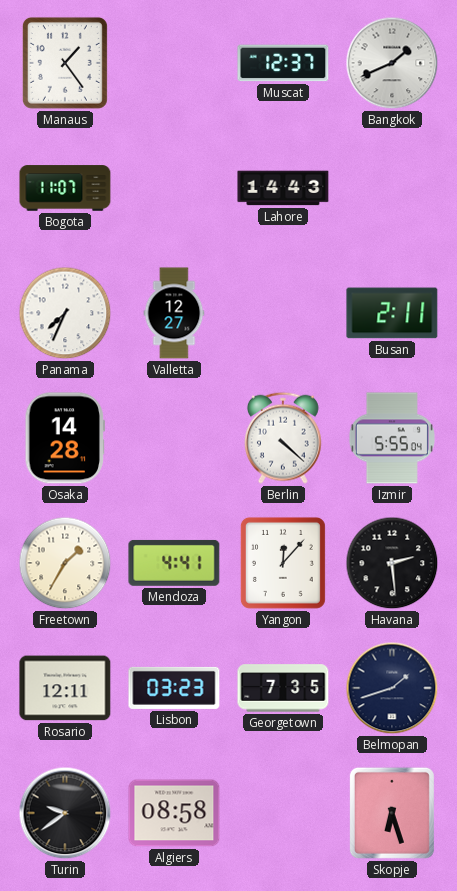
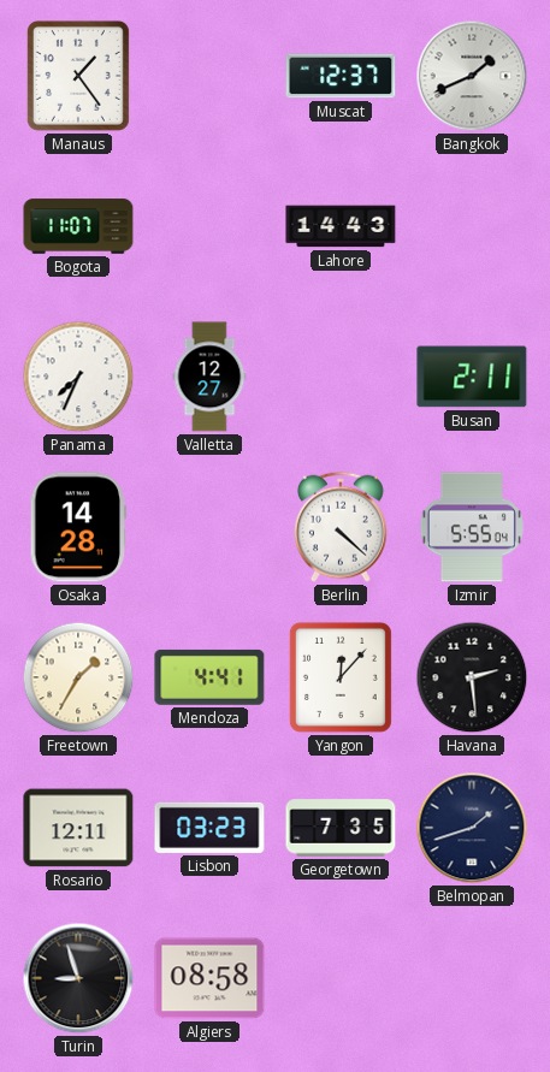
Turin: 9:39 -> 8:57 (78, 978)
Skopje: 6:27 -> none (392, 813)
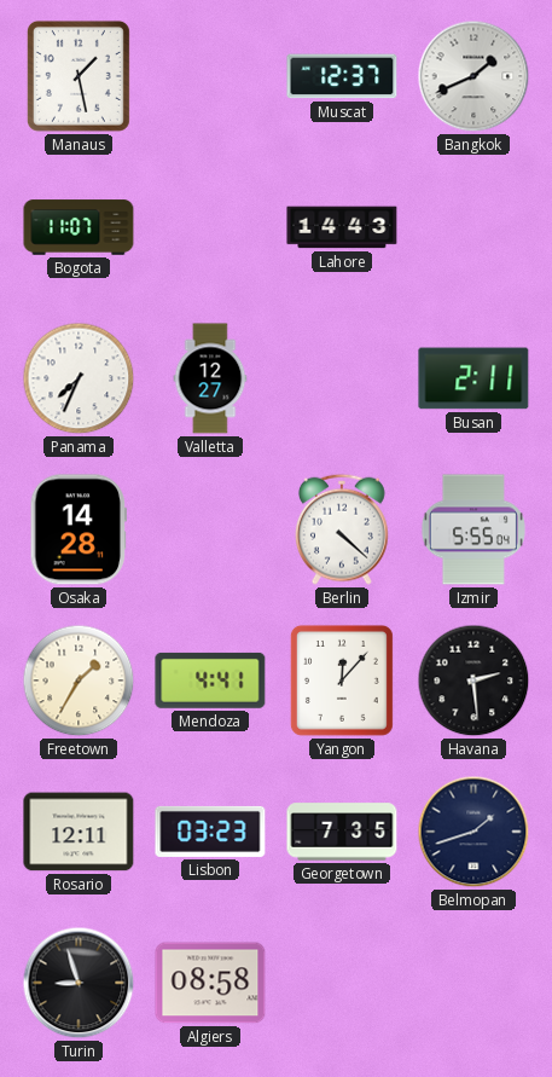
Manaus: 1:24 -> 1:28 (79, 76)
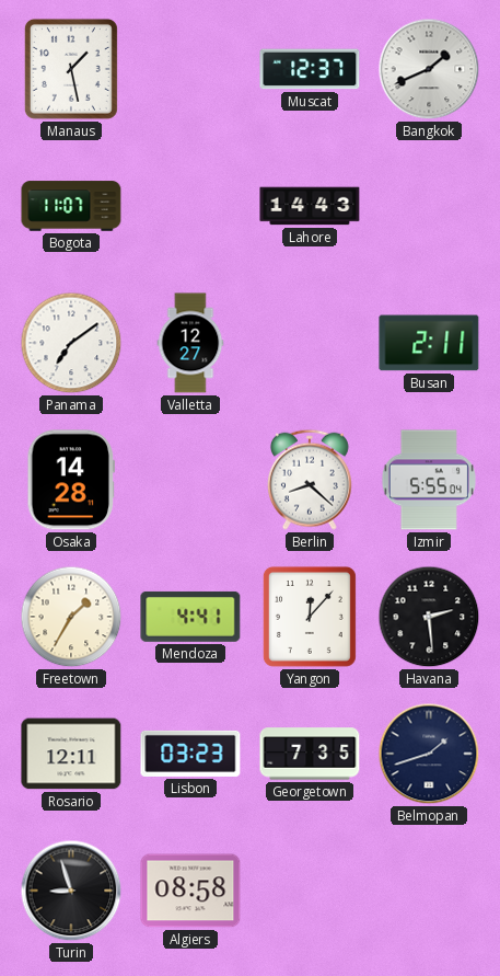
Panama: 7:34 -> 7:09 (71, 343)
Berlin: 4:22 -> 8:22 (310, 480)
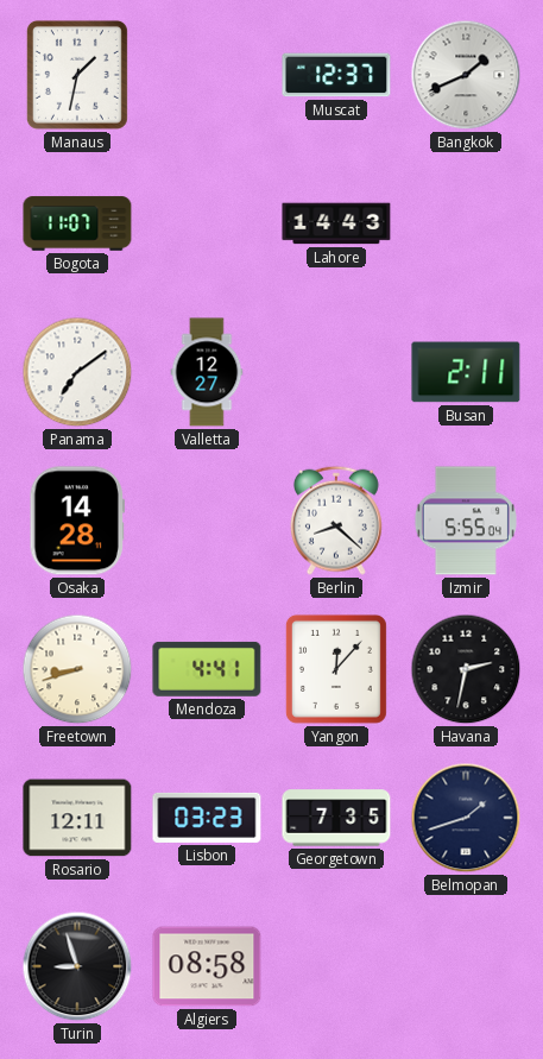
Manaus: 1:28 -> 1:32 (77, 75)
Freetown: 1:35 -> 8:42 (77, 669)
Havana: 2:29 -> 2:32 (466, 669)
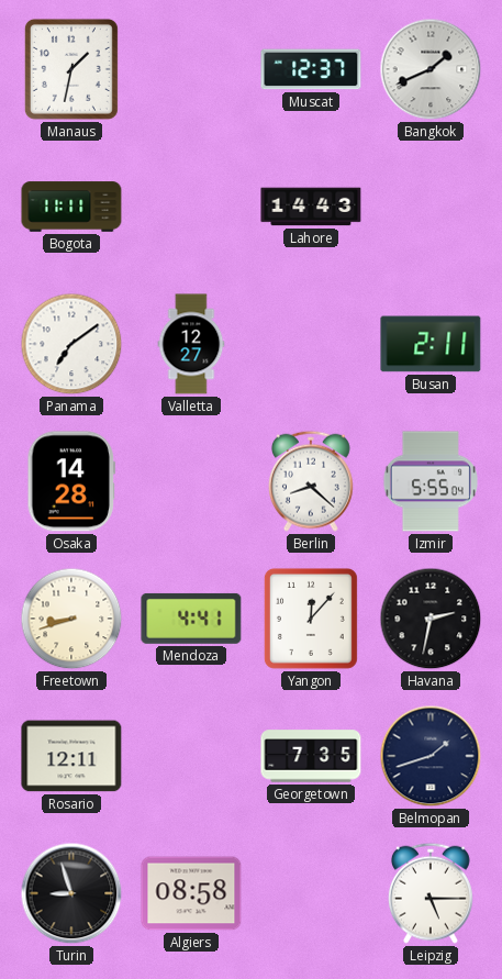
Bogota: 11:07 -> 11:11 (71, 207)
Lisbon: 03:23 -> none (207, 818)
Leipzig: none -> 5:15 (431, 893)
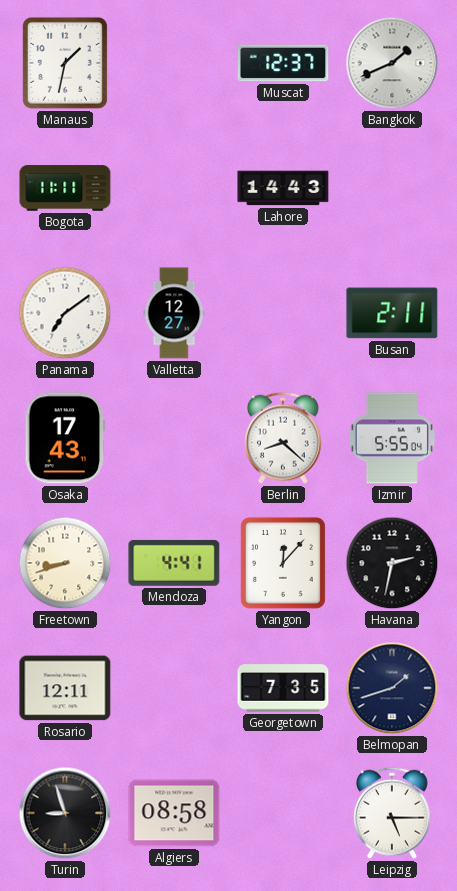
Osaka: 14:28 -> 17:43 (64, 438)
